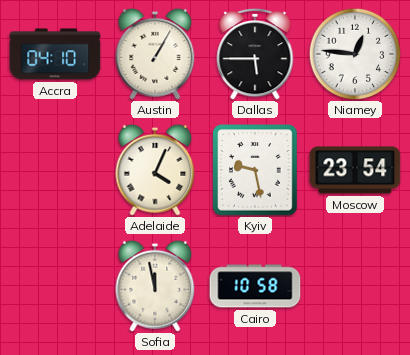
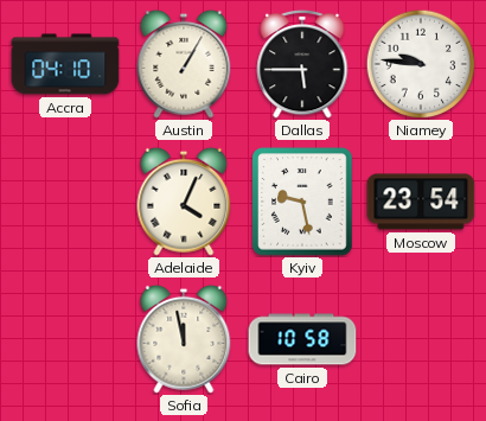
Niamey: 12:46 -> 9:46 (421, 64)
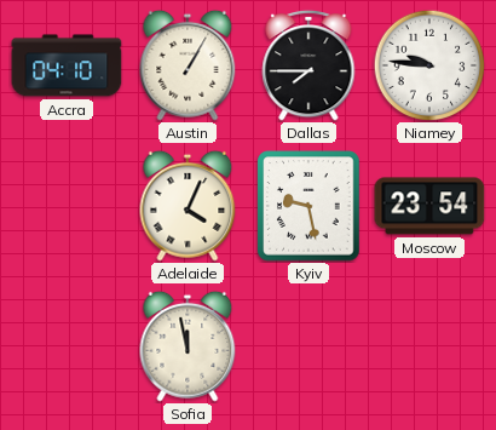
Dallas: 5:45 -> 7:45 (308, 65)
Cairo: 10:58 -> none (302, 339)
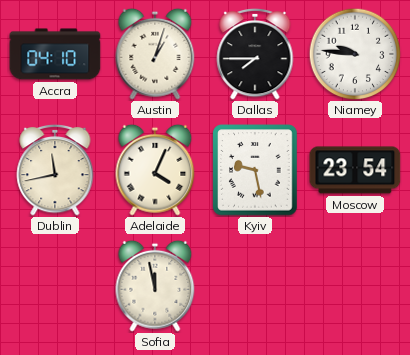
Austin: 1:05 -> 1:03 (155, 54)
Dublin: none -> 11:43 (55, 170)
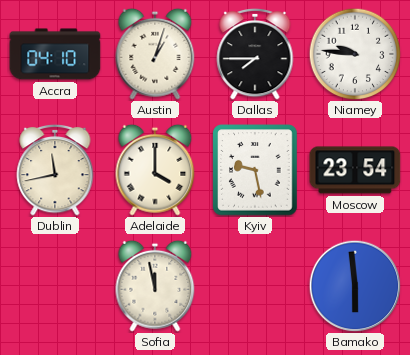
Adelaide: 4:04 -> 4:00 (155, 170)
Bamako: none -> 5:59 (355, 286)
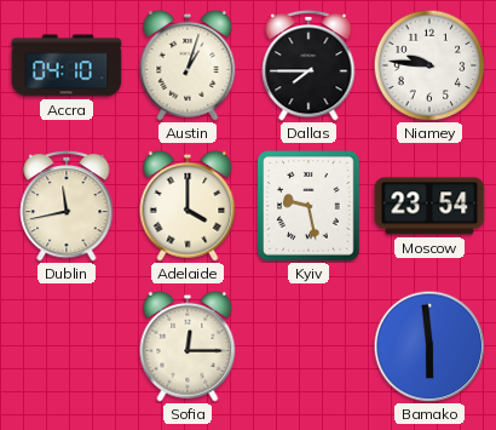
Sofia: 11:58 -> 12:15 (188, 346)
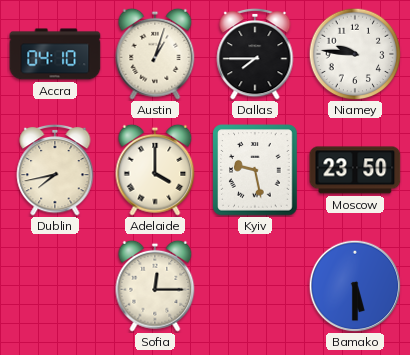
Dublin: 11:43 -> 7:43 (55, 170)
Moscow: 23:54 -> 23:50 (355, 170)
Bamako: 5:59 -> 5:30 (355, 286)
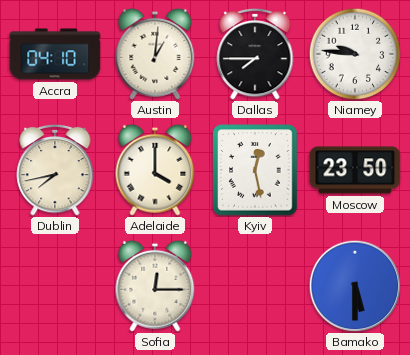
Austin: 1:03 -> 1:01 (155, 54)
Kyiv: 9:28 -> 12:28 (255, 170)
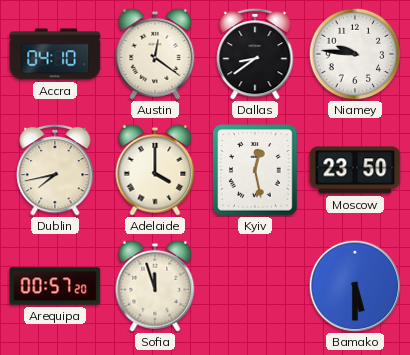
Austin: 1:01 -> 12:21 (155, 54)
Dallas: 7:45 -> 8:39 (255, 54)
Arequipa: none -> 00:57 (55, 286)
Sofia: 12:15 -> 11:57 (155, 286)
